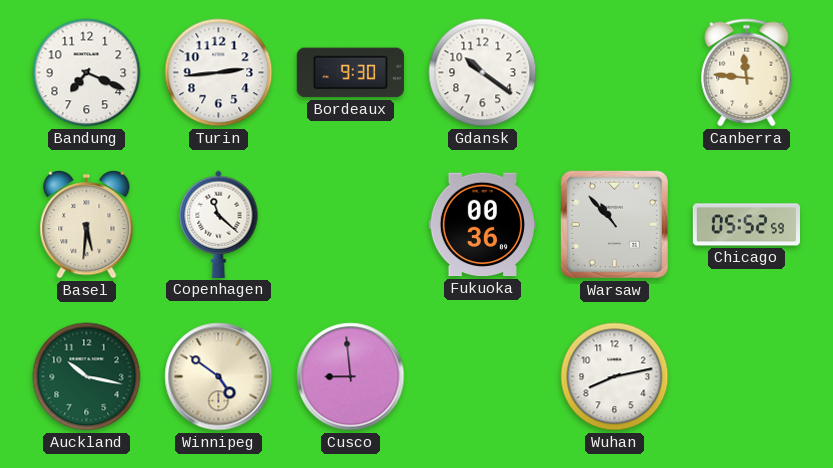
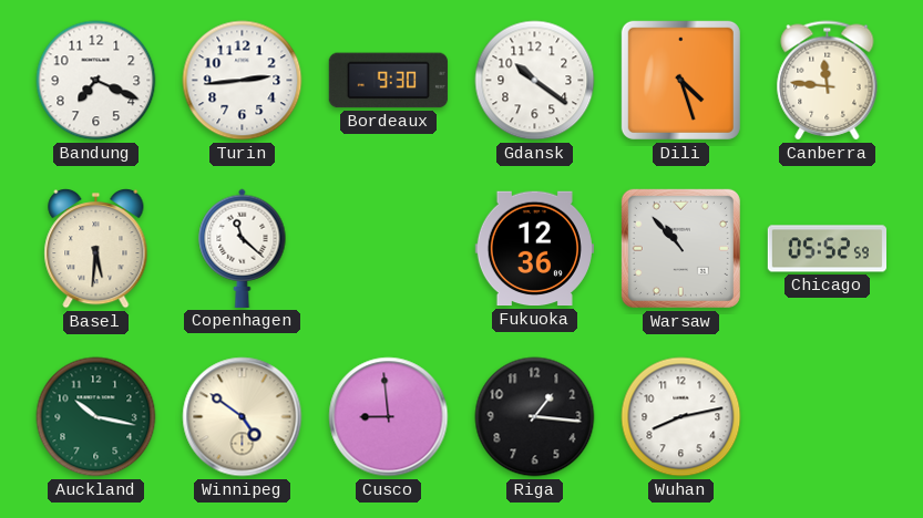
Dili: none -> 4:27 (680, 80)
Fukuoka: 00:36 -> 12:36 (534, 249)
Riga: none -> 1:16 (535, 417)
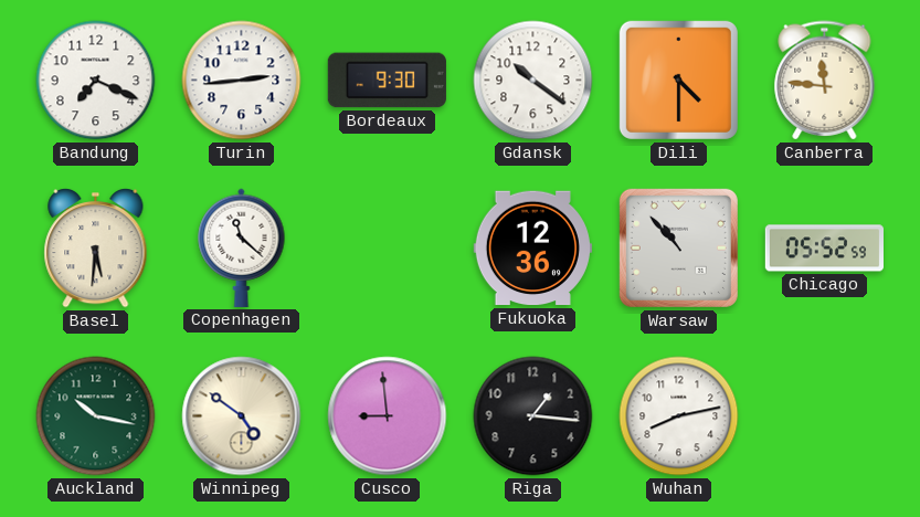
Dili: 4:27 -> 4:30 (678, 80)
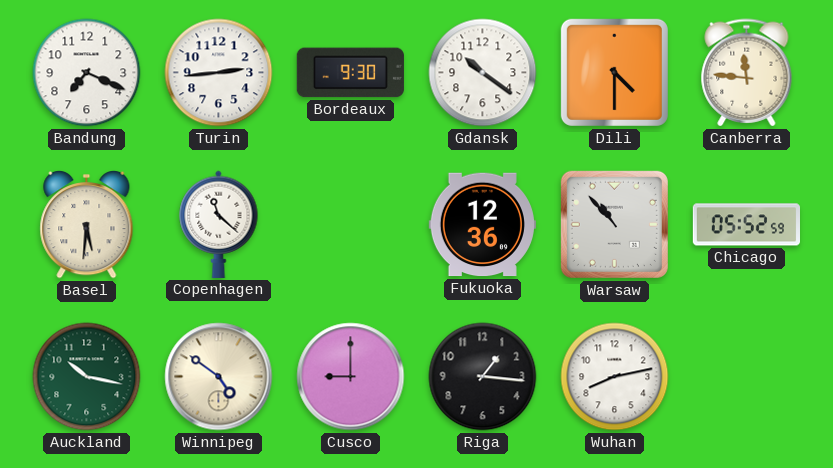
Cusco: 8:59 -> 9:00 (351, 377)
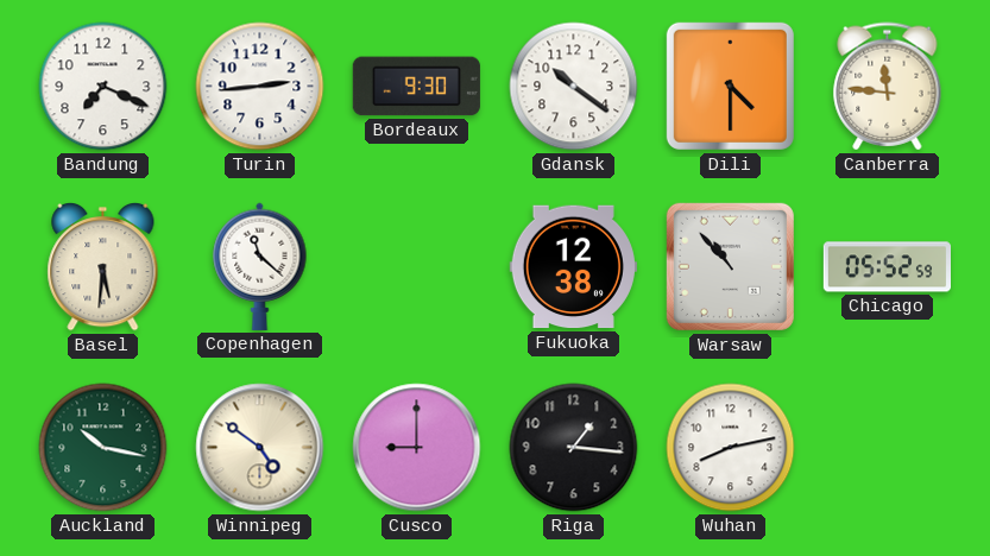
Fukuoka: 12:36 -> 12:38 (573, 267)
